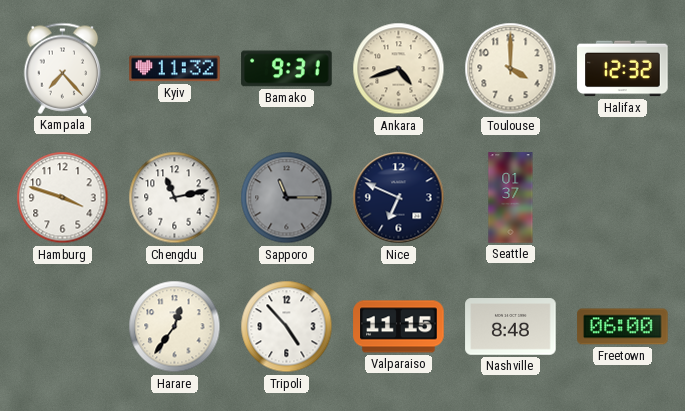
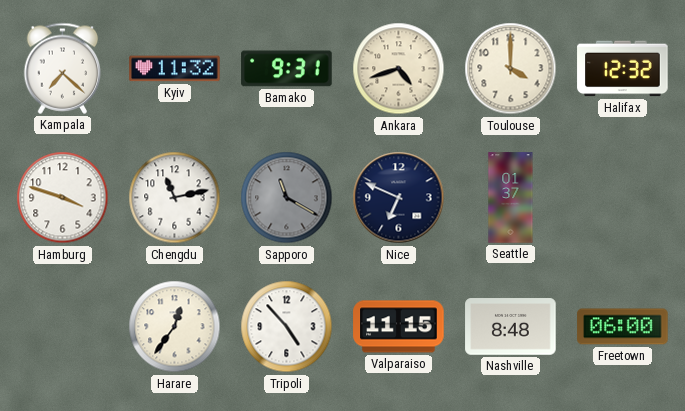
Kampala: 7:23 -> 7:22 (63, 68)
Sapporo: 11:15 -> 11:20 (287, 198)
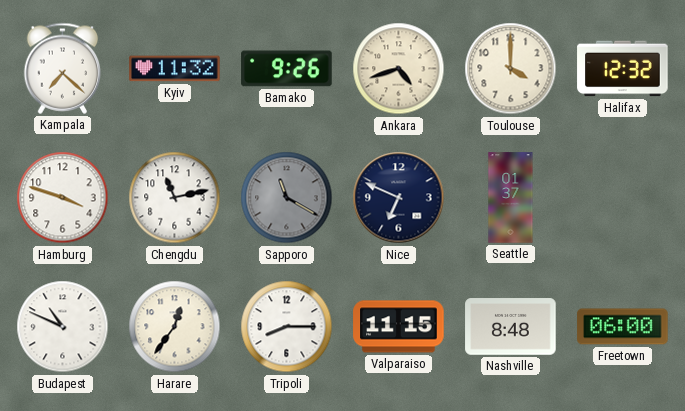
Bamako: 9:31 -> 9:26 (287, 69)
Budapest: none -> 10:49 (63, 327)
Tripoli: 4:53 -> 8:15 (287, 327)
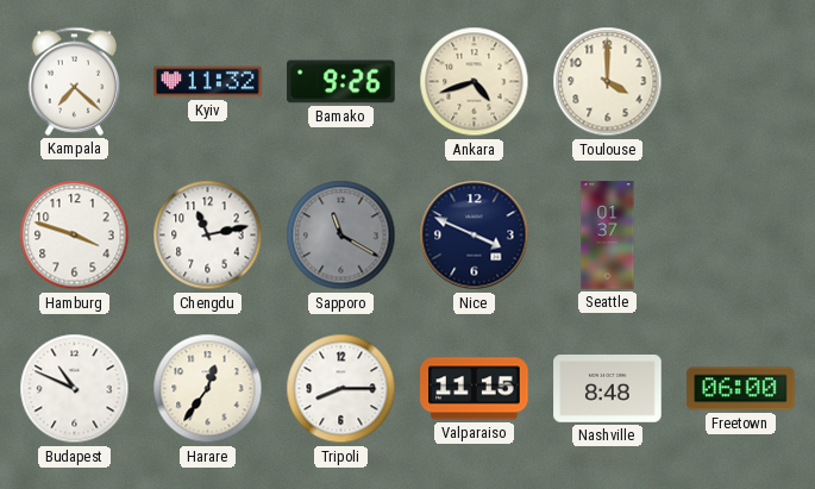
Halifax: 12:32 -> none (623, 69)
Nice: 6:49 -> 3:49 (475, 236)
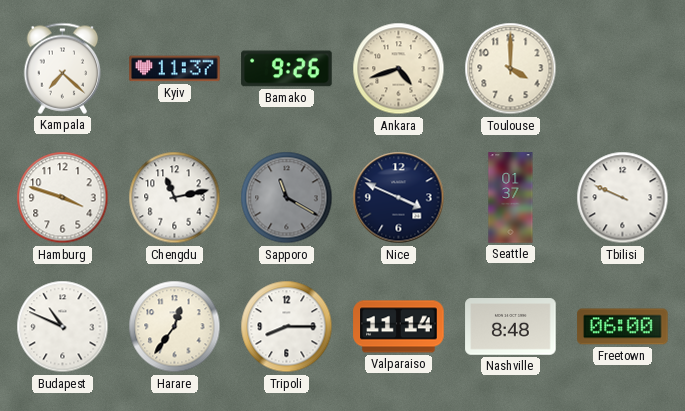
Kyiv: 11:32 -> 11:37 (175, 69)
Tbilisi: none -> 9:49 (623, 198)
Valparaiso: 11:15 -> 11:14 (399, 327)
